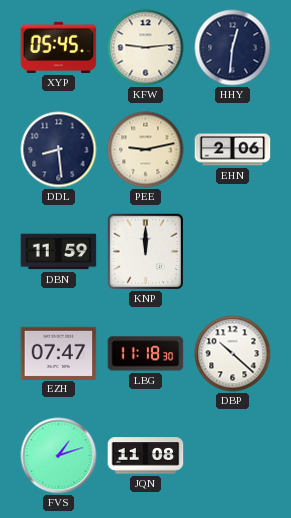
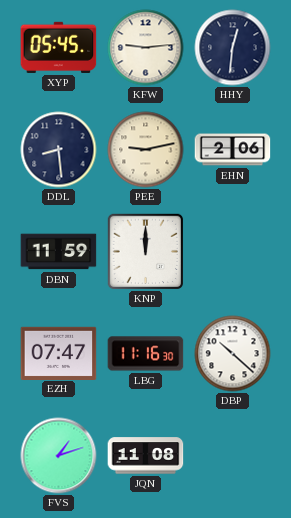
LBG: 11:18 -> 11:16 (146, 354)
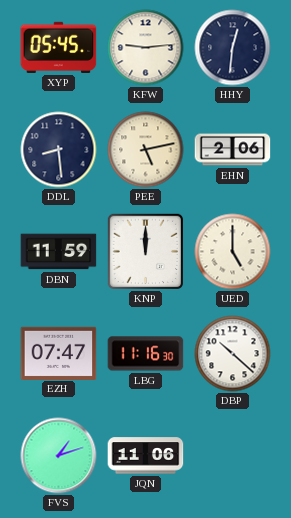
PEE: 9:13 -> 5:13 (146, 150)
UED: none -> 5:00 (233, 252)
JQN: 11:08 -> 11:06 (146, 456)
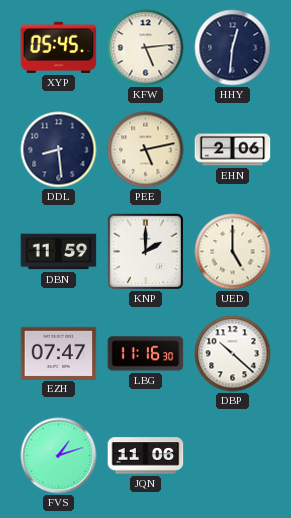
KFW: 9:14 -> 5:14 (146, 48)
KNP: 12:00 -> 2:00 (145, 251)
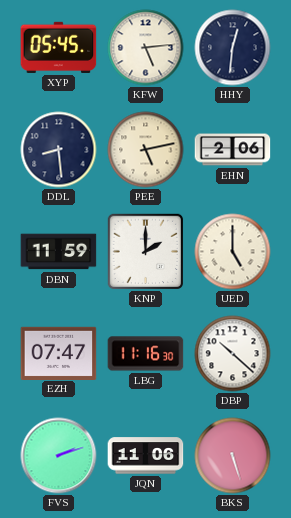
FVS: 1:12 -> 2:12 (59, 456)
BKS: none -> 5:27 (233, 456)
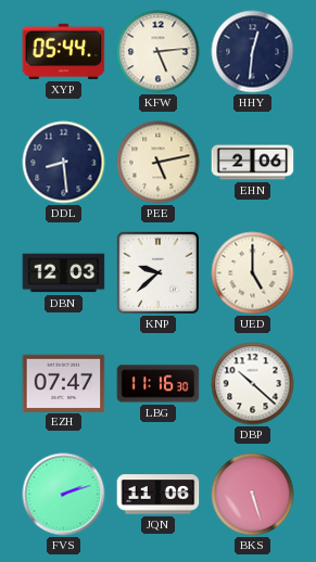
XYP: 05:45 -> 05:44 (64, 51)
DBN: 11:59 -> 12:03 (64, 273)
KNP: 2:00 -> 9:38 (157, 272)
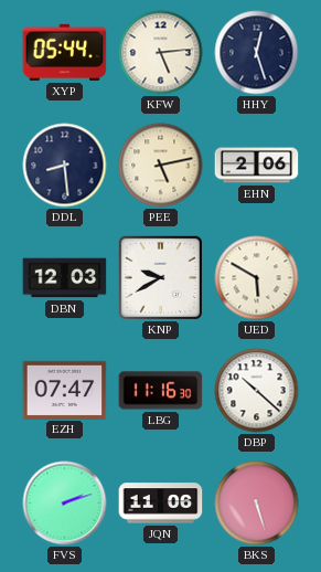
HHY: 12:31 -> 12:27 (257, 53)
KNP: 9:38 -> 9:40 (160, 277)
UED: 5:00 -> 5:50 (257, 278)
